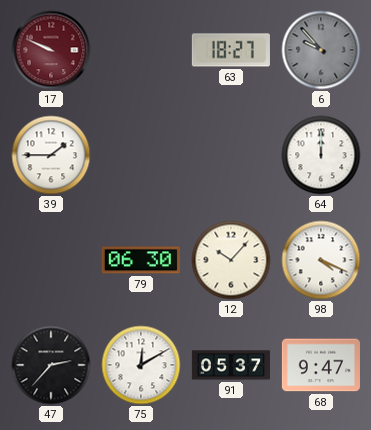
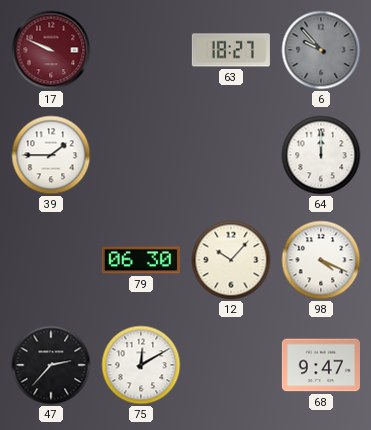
91: 05:37 -> none (231, 365)
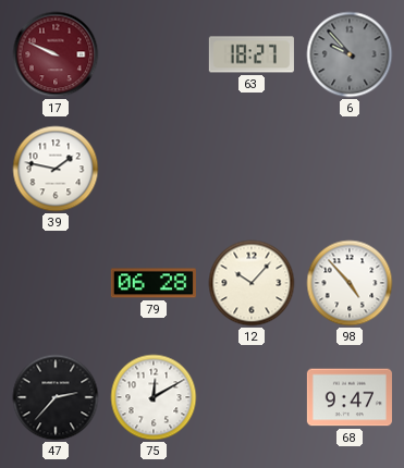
39: 1:45 -> 1:47 (56, 169)
64: 12:00 -> none (321, 155)
79: 06:30 -> 06:28 (154, 283)
98: 4:19 -> 4:53 (350, 283)
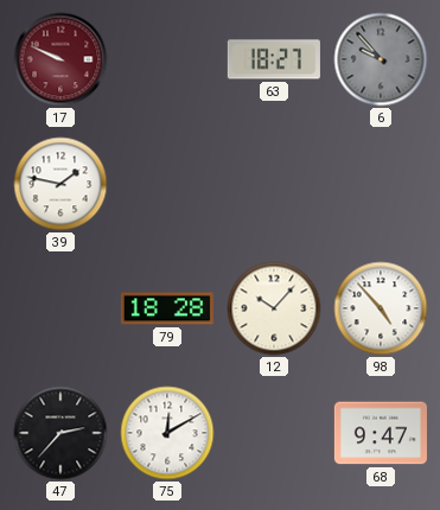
79: 06:28 -> 18:28 (167, 308)
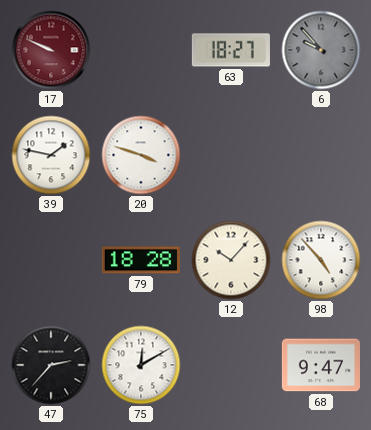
20: none -> 3:48 (141, 155)
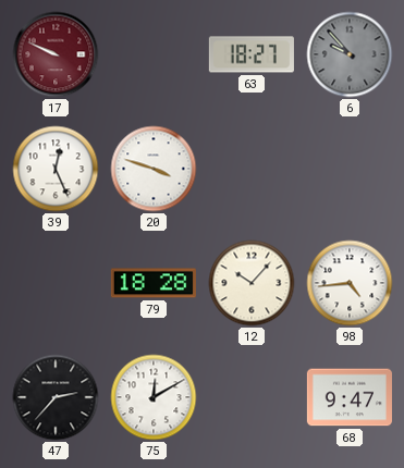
39: 1:47 -> 12:26 (56, 169)
98: 4:53 -> 4:44 (350, 283)
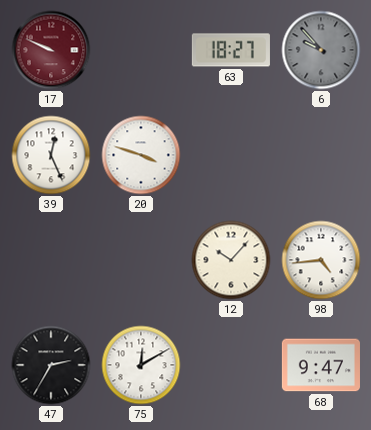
79: 18:28 -> none (154, 283)
47: 2:37 -> 2:35 (51, 365)
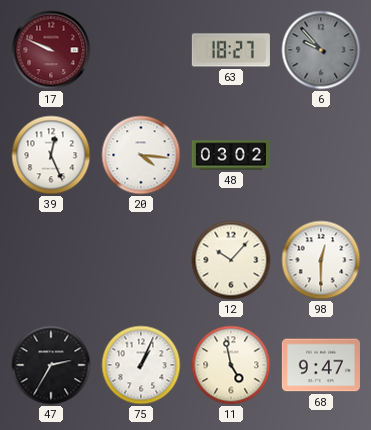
20: 3:48 -> 4:16 (141, 155)
48: none -> 03:02 (231, 155)
98: 4:44 -> 12:30 (321, 260)
75: 12:10 -> 1:04 (141, 365)
11: none -> 4:58 (231, 365)
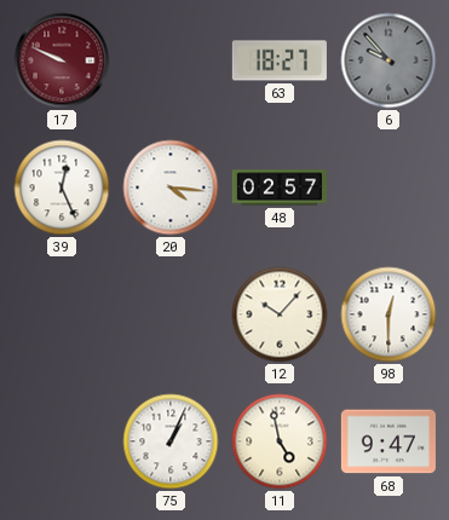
48: 03:02 -> 02:57 (280, 187)
47: 2:35 -> none (51, 365)
